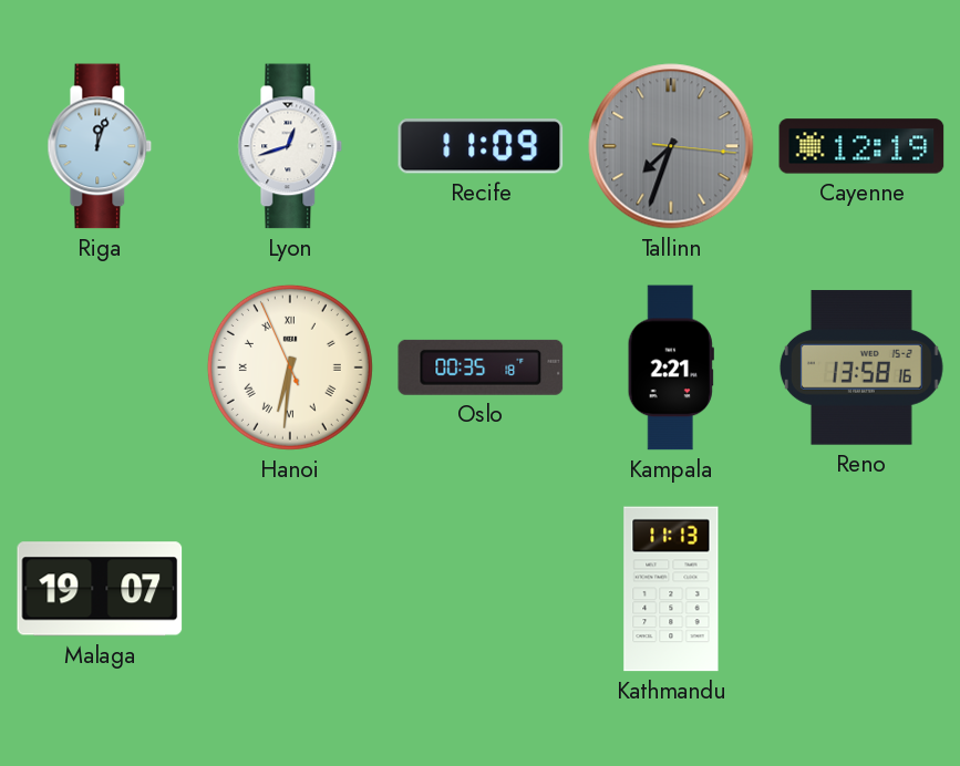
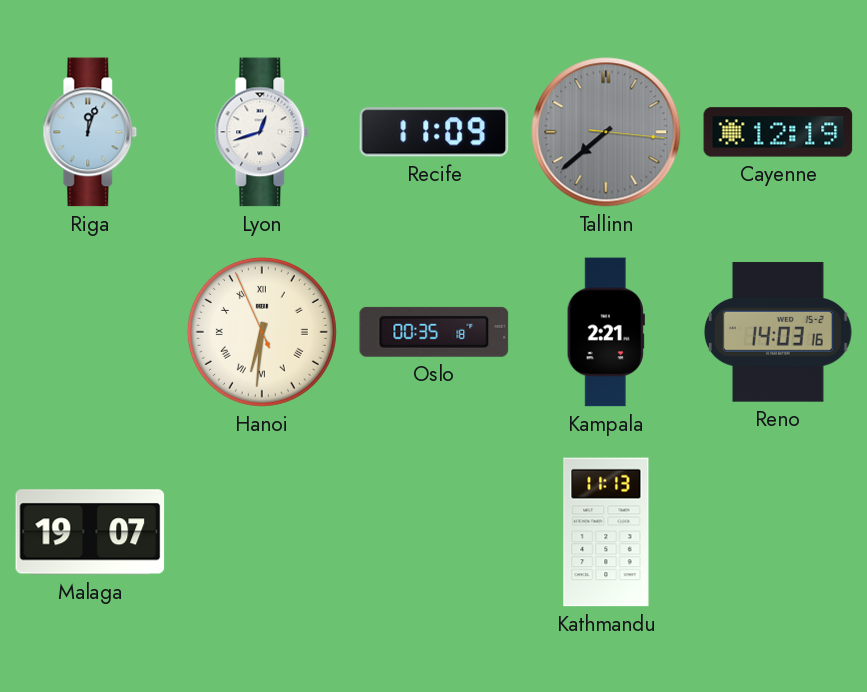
Tallinn: 7:33 -> 7:38 (606, 132)
Reno: 13:58 -> 14:03 (778, 332)
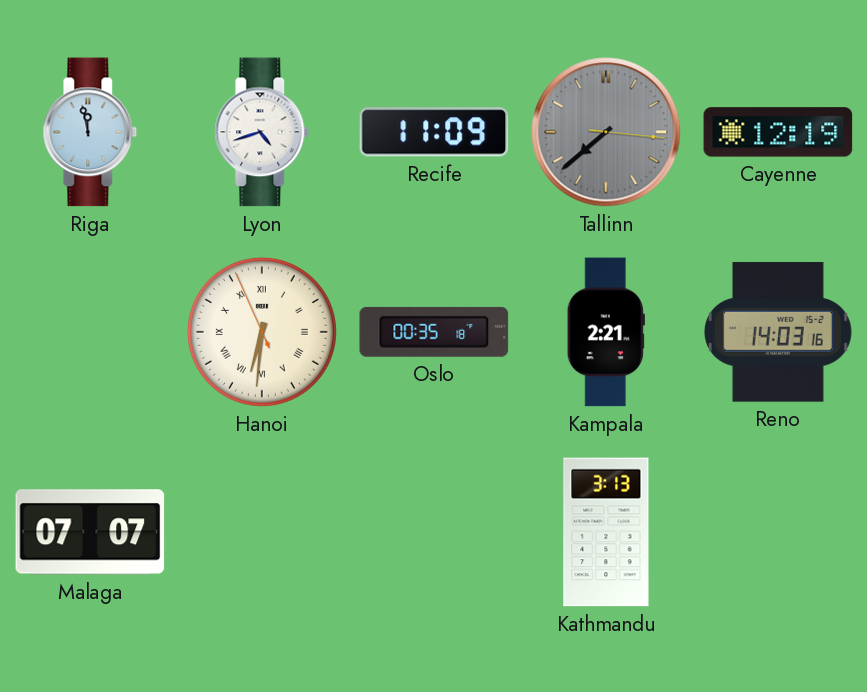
Riga: 12:03 -> 11:58 (90, 132)
Lyon: 12:42 -> 4:42 (262, 132)
Malaga: 19:07 -> 07:07 (90, 532)
Kathmandu: 11:13 -> 3:13 (606, 532)
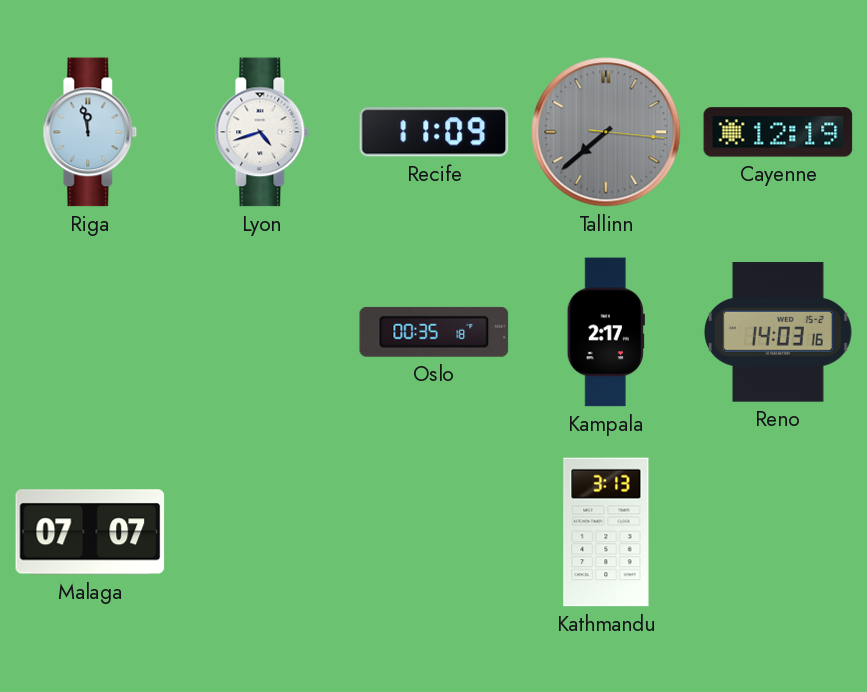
Hanoi: 6:30 -> none (262, 332)
Kampala: 2:21 -> 2:17 (606, 332)
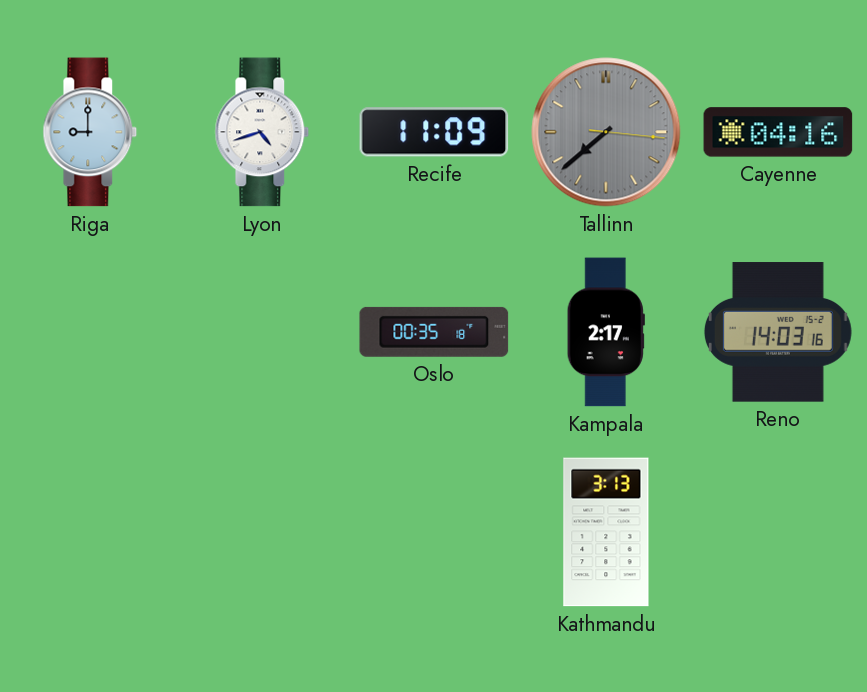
Riga: 11:58 -> 9:00 (90, 132)
Cayenne: 12:19 -> 04:16 (778, 132)
Malaga: 07:07 -> none (90, 532)
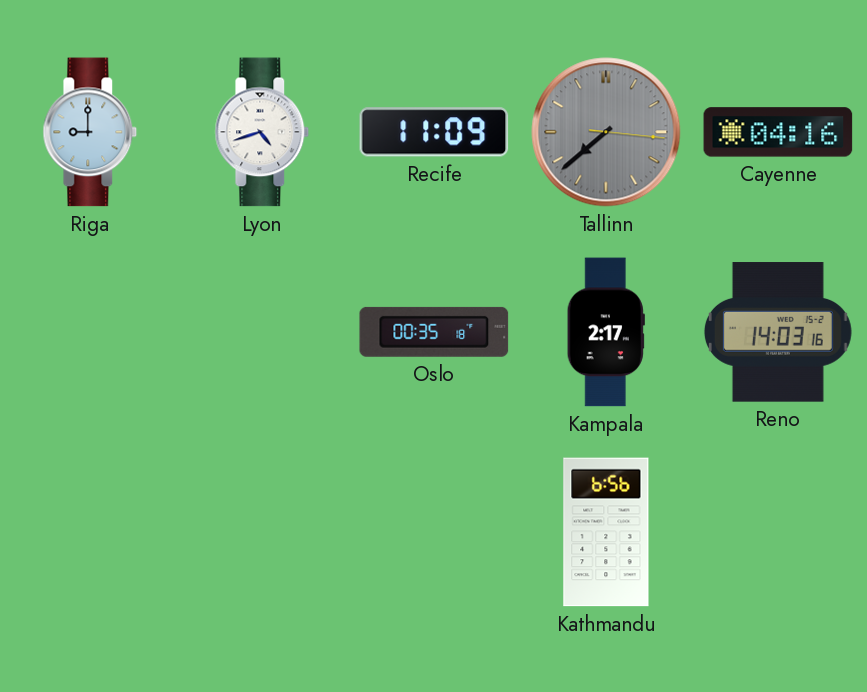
Kathmandu: 3:13 -> 6:56 (606, 532)
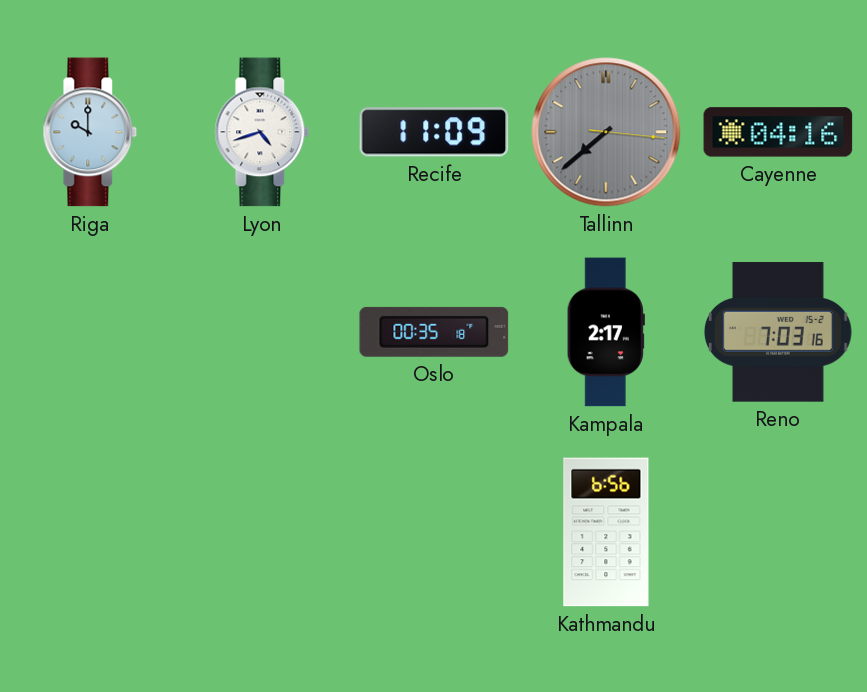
Riga: 9:00 -> 10:00 (90, 132)
Reno: 14:03 -> 7:03 (778, 332)
